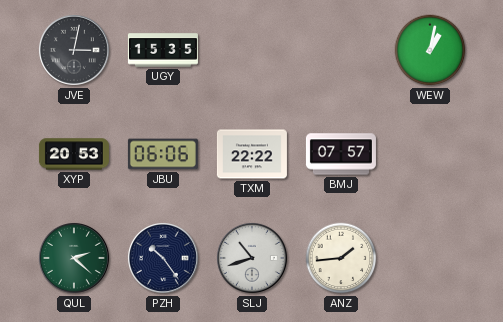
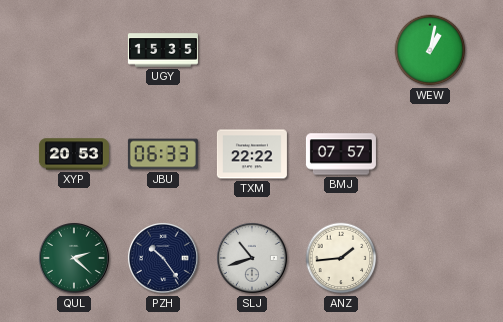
JVE: 3:02 -> none (74, 50)
JBU: 06:06 -> 06:33 (163, 154)
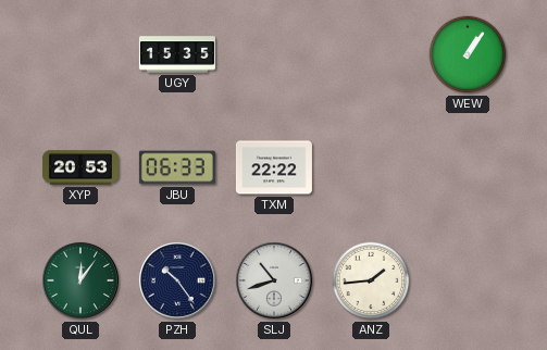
WEW: 1:02 -> 1:06 (468, 54)
BMJ: 07:57 -> none (341, 154)
QUL: 2:22 -> 12:06 (80, 280)
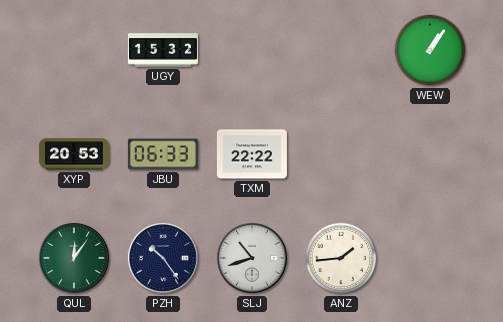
UGY: 15:35 -> 15:32 (163, 50)
